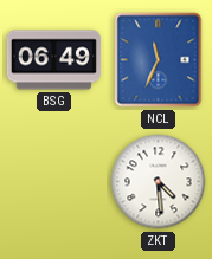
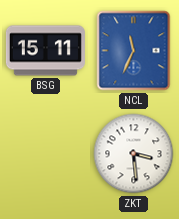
BSG: 06:49 -> 15:11 (45, 51)
ZKT: 4:29 -> 3:29 (134, 154)
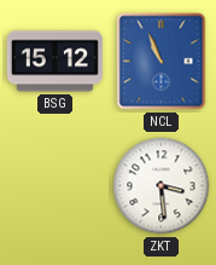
BSG: 15:11 -> 15:12 (54, 62)
NCL: 11:34 -> 10:56 (162, 62)
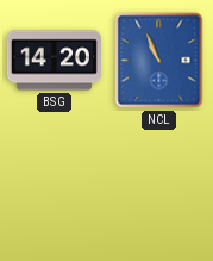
BSG: 15:12 -> 14:20 (54, 61)
ZKT: 3:29 -> none (162, 186)
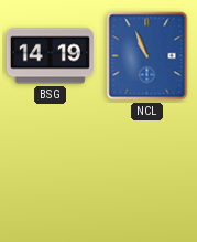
BSG: 14:20 -> 14:19 (50, 56)
